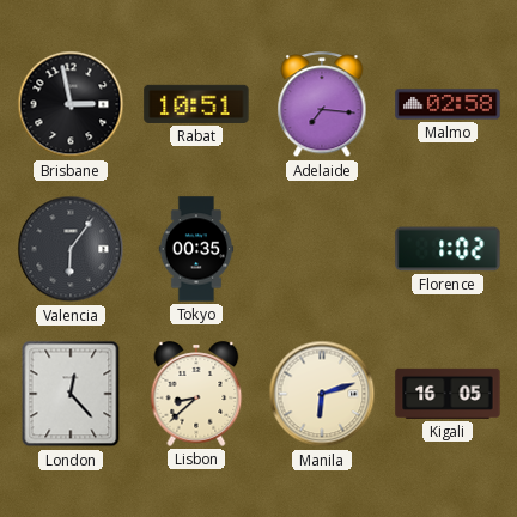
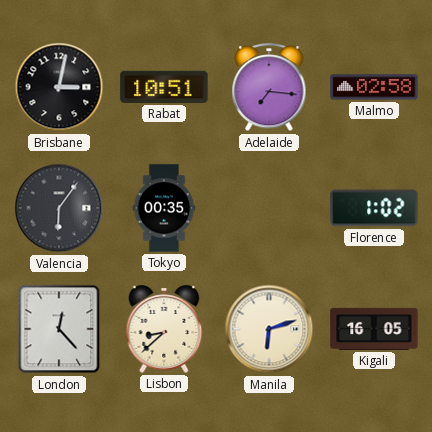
Brisbane: 2:58 -> 3:02 (59, 87)
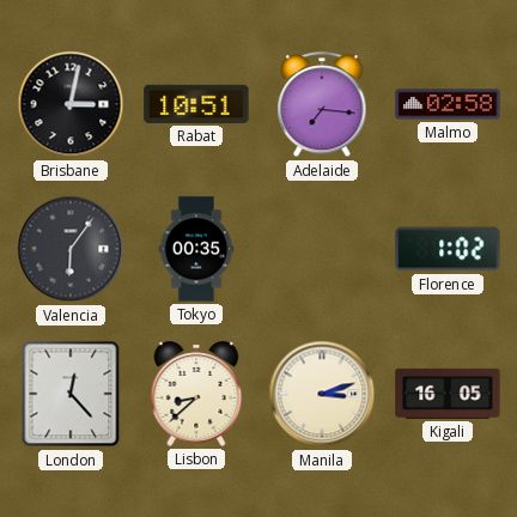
Manila: 6:12 -> 3:12 (322, 394)
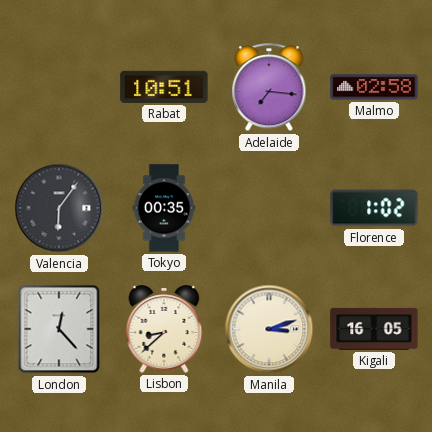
Brisbane: 3:02 -> none (71, 104)
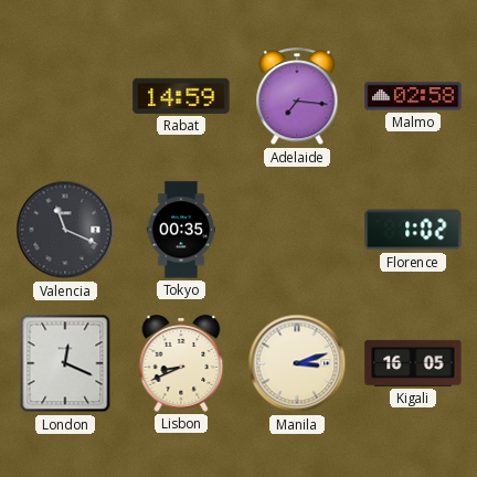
Rabat: 10:51 -> 14:59 (181, 96)
Valencia: 6:06 -> 11:19 (65, 230)
London: 12:23 -> 12:19 (65, 363)
Lisbon: 8:38 -> 8:41 (181, 363)
